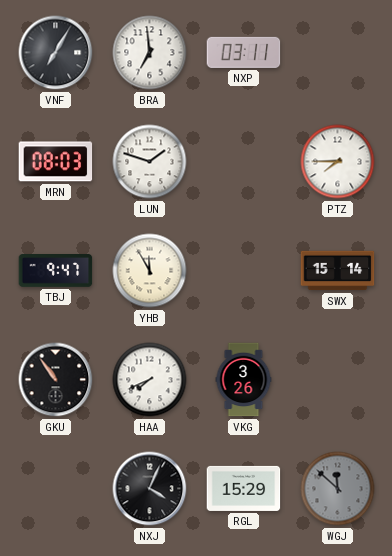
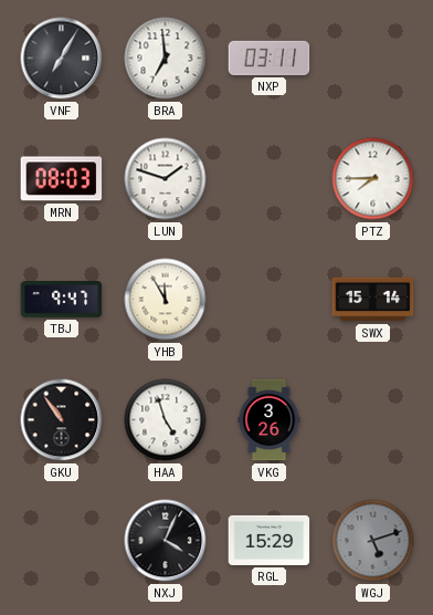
HAA: 7:41 -> 4:57 (166, 420)
WGJ: 11:52 -> 5:12 (373, 541)
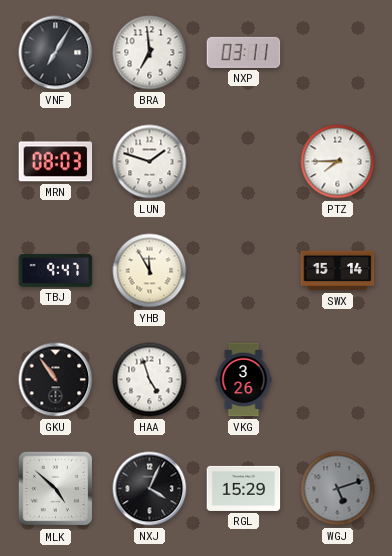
MLK: none -> 4:52 (56, 489)
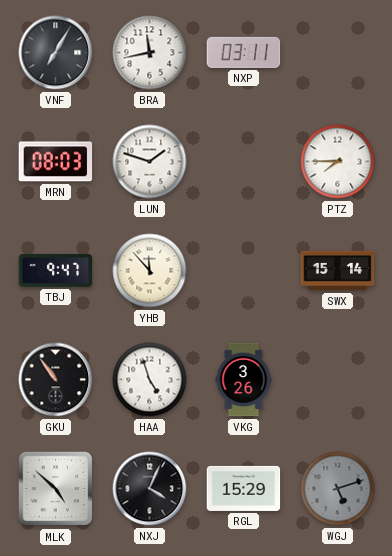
BRA: 6:59 -> 11:43 (150, 53)
YHB: 11:55 -> 11:53 (150, 271)
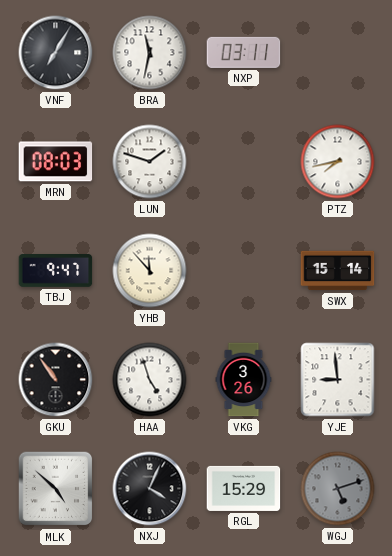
BRA: 11:43 -> 11:32 (150, 53)
PTZ: 7:45 -> 7:43 (338, 162)
YJE: none -> 8:59 (338, 380)
